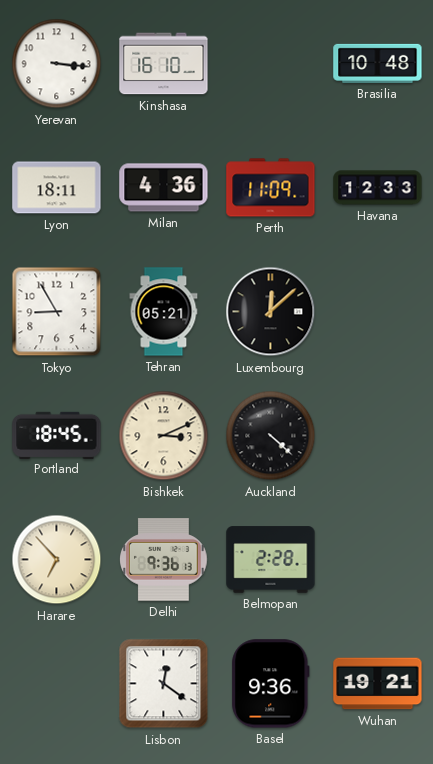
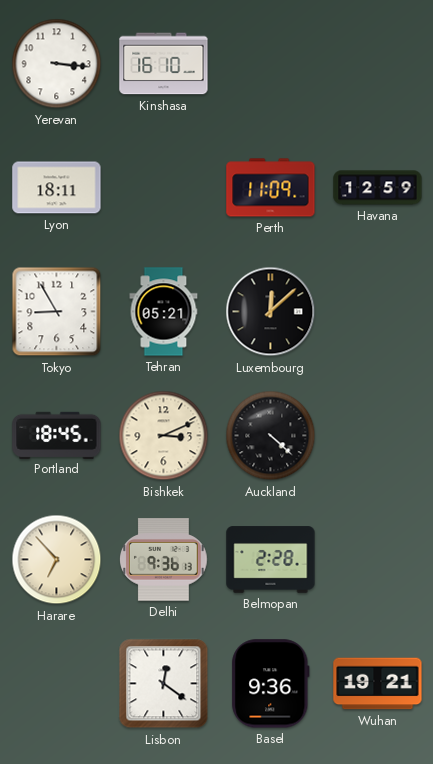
Brasilia: 10:48 -> none (378, 63)
Milan: 4:36 -> none (164, 188)
Havana: 12:33 -> 12:59 (378, 188)
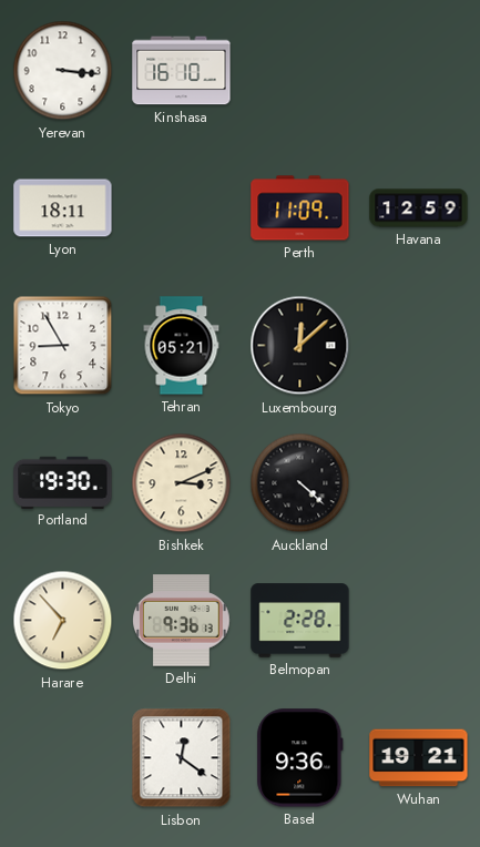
Portland: 18:45 -> 19:30 (63, 482)
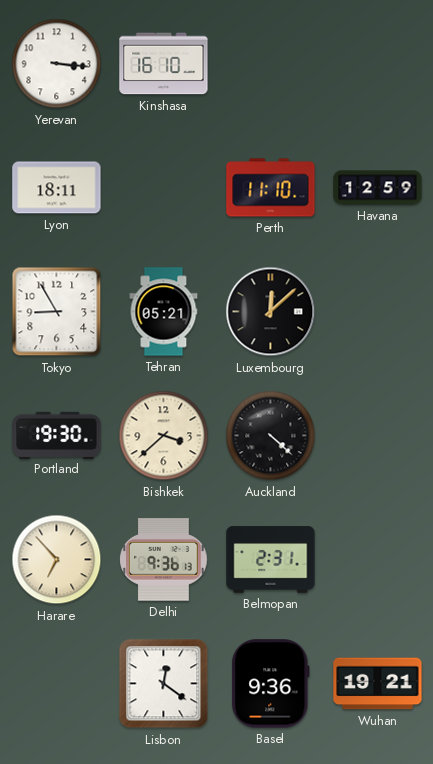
Perth: 11:09 -> 11:10 (271, 188)
Bishkek: 3:11 -> 3:38 (164, 436)
Belmopan: 2:28 -> 2:31 (271, 560)
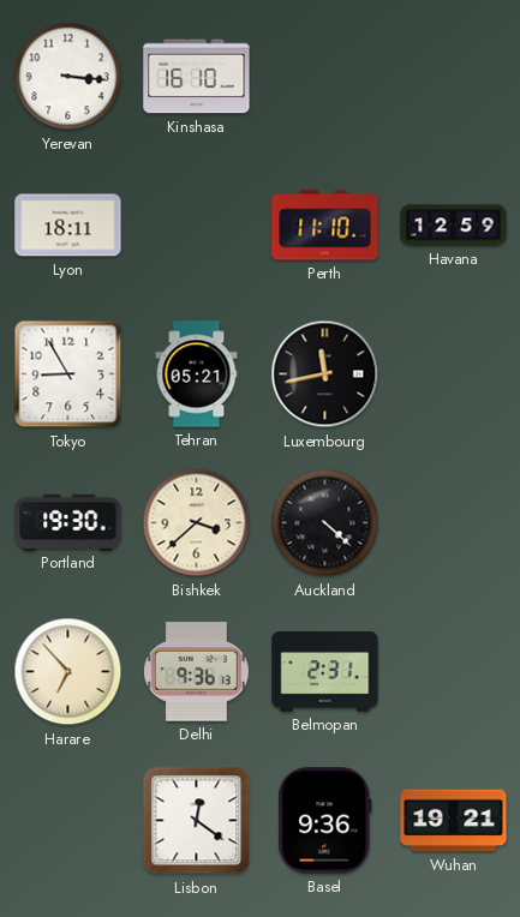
Luxembourg: 12:08 -> 11:43 (325, 374)
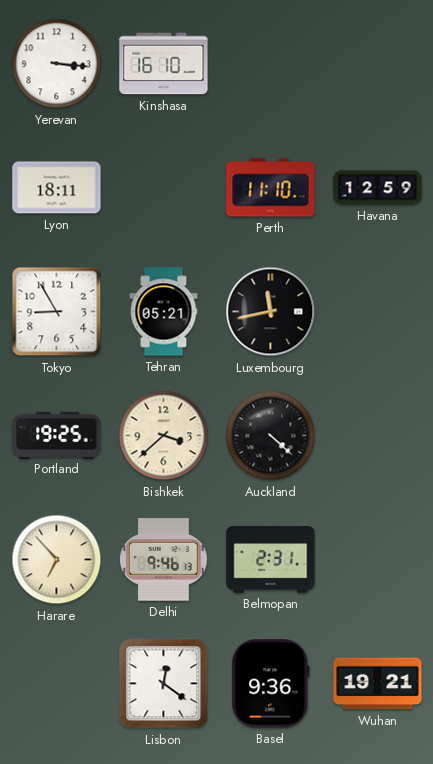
Portland: 19:30 -> 19:25 (57, 435)
Delhi: 9:36 -> 9:46 (164, 560)
